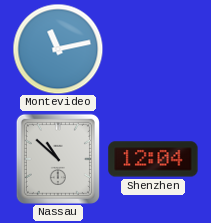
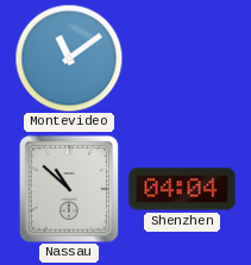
Montevideo: 11:13 -> 11:09 (69, 58)
Shenzhen: 12:04 -> 04:04 (182, 189)
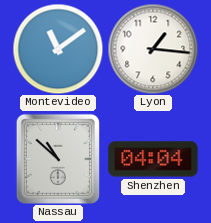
Lyon: none -> 1:16 (153, 49)
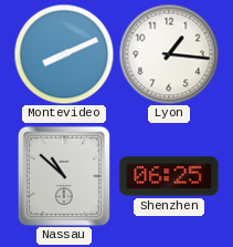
Montevideo: 11:09 -> 8:11 (64, 54)
Shenzhen: 04:04 -> 06:25 (169, 176)
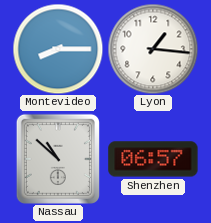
Montevideo: 8:11 -> 8:15 (58, 49)
Shenzhen: 06:25 -> 06:57 (153, 159)
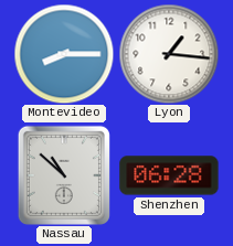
Shenzhen: 06:57 -> 06:28 (169, 175)
